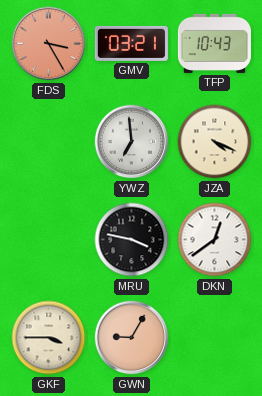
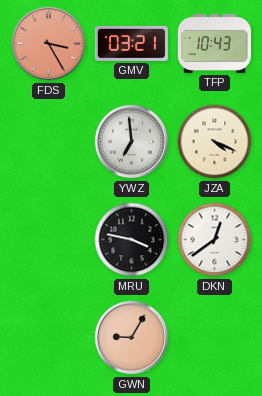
GKF: 3:45 -> none (49, 338)
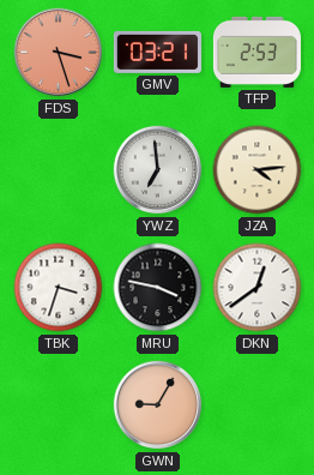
FDS: 3:25 -> 3:27 (59, 53)
TFP: 10:43 -> 2:53 (256, 52)
JZA: 4:19 -> 4:14 (258, 170)
TBK: none -> 3:33 (59, 288)
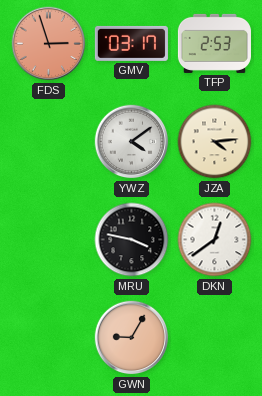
FDS: 3:27 -> 2:57 (49, 44)
GMV: 03:21 -> 03:17 (131, 43)
YWZ: 6:59 -> 4:09 (132, 142)
TBK: 3:33 -> none (59, 288)
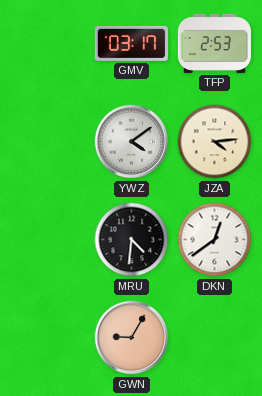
FDS: 2:57 -> none (49, 44)
MRU: 3:47 -> 4:31 (132, 240)
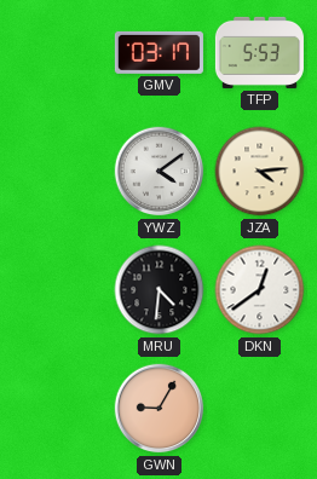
TFP: 2:53 -> 5:53 (259, 52)
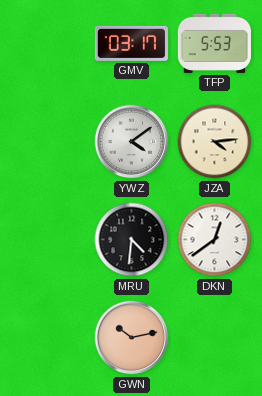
GWN: 9:05 -> 10:13 (132, 338)
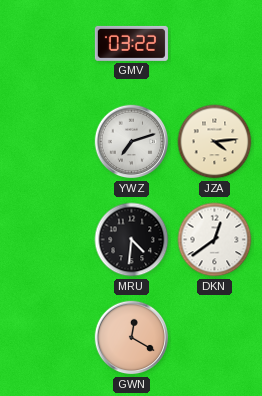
GMV: 03:17 -> 03:22 (131, 43)
TFP: 5:53 -> none (214, 43)
YWZ: 4:09 -> 7:12 (132, 142)
GWN: 10:13 -> 12:20 (132, 338)
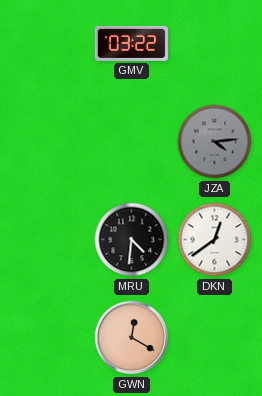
YWZ: 7:12 -> none (132, 142)
JZA dial: cream -> grey (215, 142)
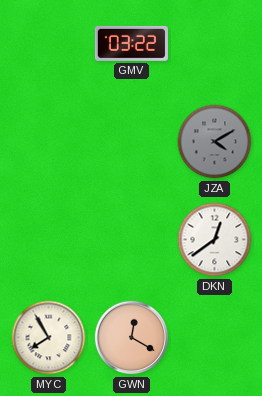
JZA: 4:14 -> 4:10 (215, 142)
MRU: 4:31 -> none (132, 240)
MYC: none -> 7:55 (49, 338)
